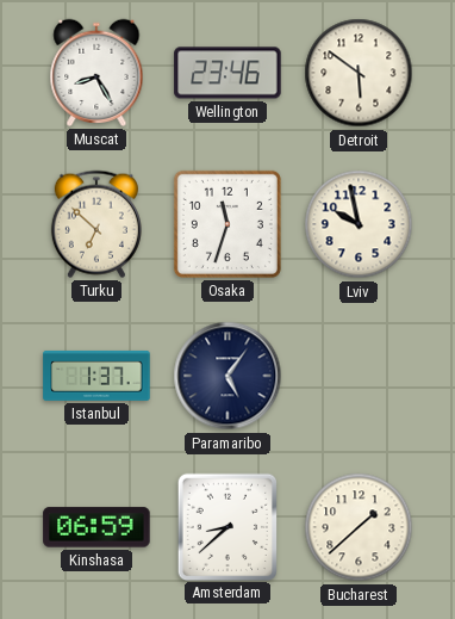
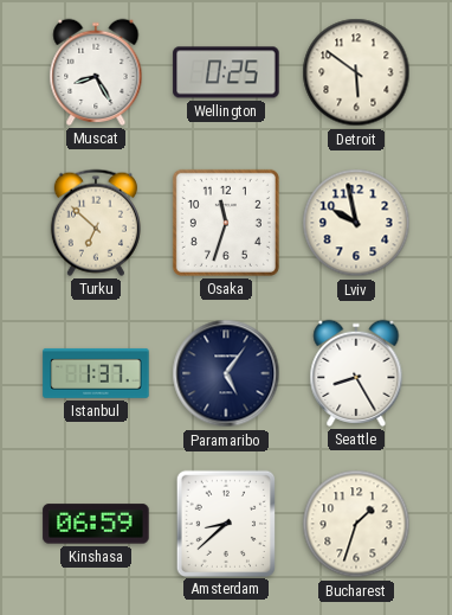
Wellington: 23:46 -> 0:25 (226, 72)
Seattle: none -> 8:25 (356, 373)
Bucharest: 1:38 -> 1:33 (356, 524)
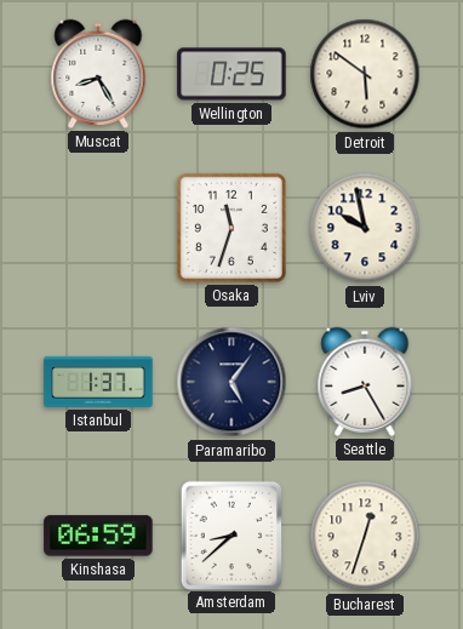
Turku: 6:52 -> none (96, 223)
Bucharest: 1:33 -> 12:33 (365, 536)
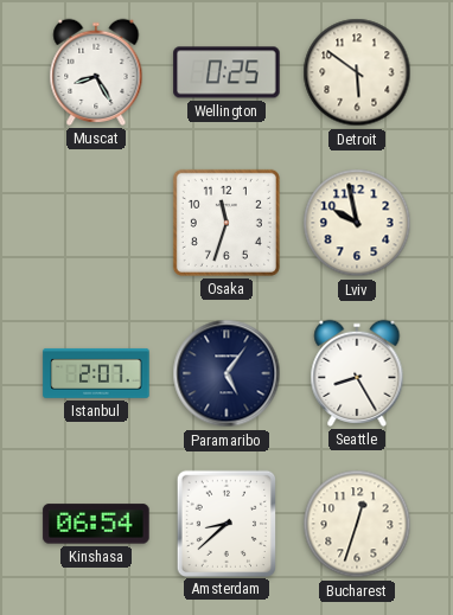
Istanbul: 1:37 -> 2:07 (96, 373)
Kinshasa: 06:59 -> 06:54 (96, 524)
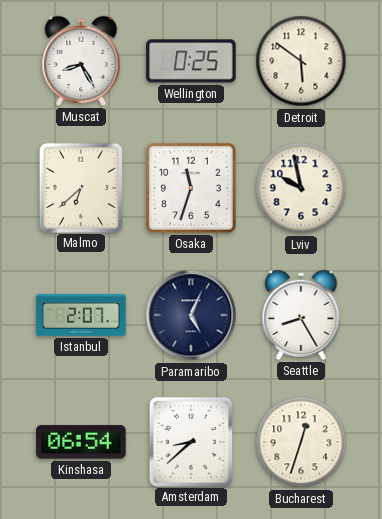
Malmo: none -> 6:38 (80, 187)
Paramaribo: 5:06 -> 5:04 (191, 315)
